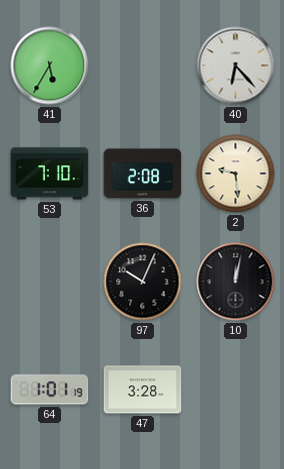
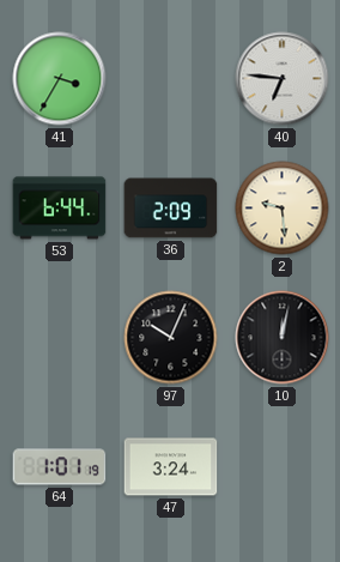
41: 5:35 -> 3:35 (60, 79)
40: 6:23 -> 6:46 (283, 79)
53: 7:10 -> 6:44 (60, 209)
36: 2:08 -> 2:09 (171, 209)
47: 3:28 -> 3:24 (171, 467)
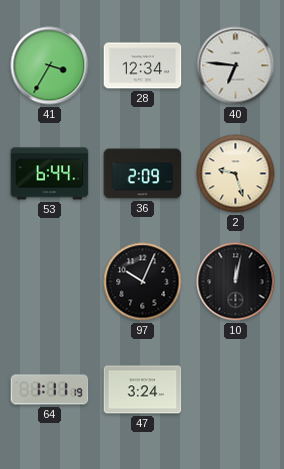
28: none -> 12:34 (143, 66)
2: 9:29 -> 9:27 (236, 174)
64: 1:01 -> 1:11 (50, 390)
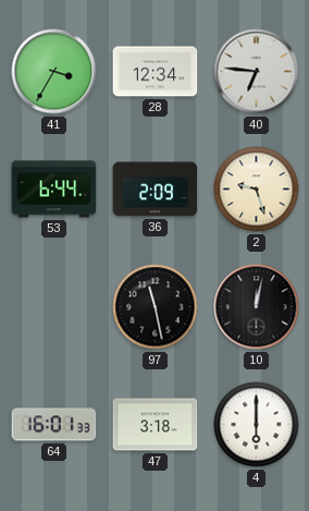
97: 10:04 -> 11:28 (156, 307)
64: 1:11 -> 16:01 (54, 425)
47: 3:24 -> 3:18 (156, 425)
4: none -> 6:00 (257, 425)
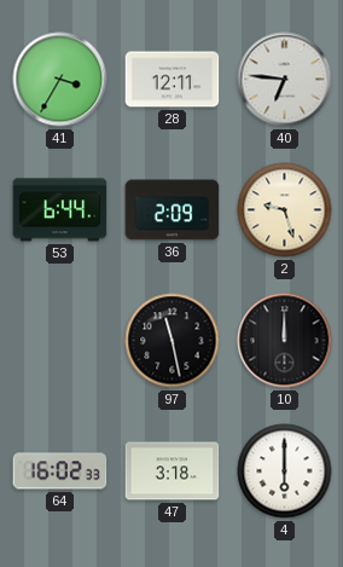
28: 12:34 -> 12:11 (173, 80)
10: 12:02 -> 12:00 (285, 341)
64: 16:01 -> 16:02 (60, 471)
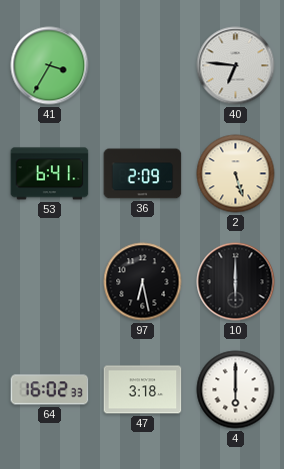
28: 12:11 -> none (173, 80)
53: 6:44 -> 6:41 (50, 174)
2: 9:27 -> 5:27 (236, 174)
97: 11:28 -> 6:28 (143, 282)
10: 12:00 -> 6:00 (236, 282)
